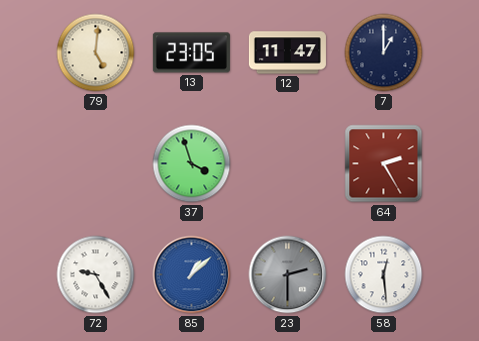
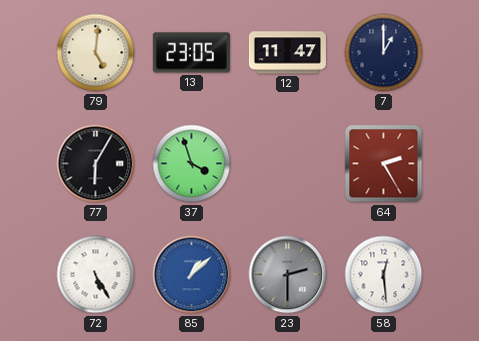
77: none -> 6:05 (96, 164)
72: 9:25 -> 5:25 (96, 275)
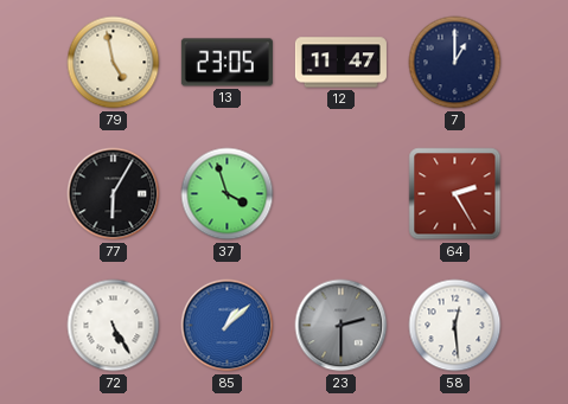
79: 5:01 -> 4:58 (114, 63)
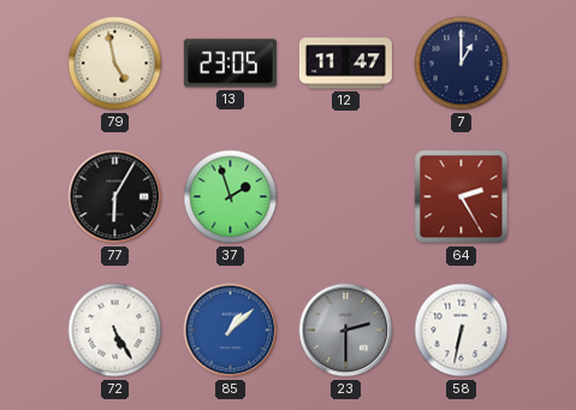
37: 3:57 -> 1:57 (231, 197)
58: 12:29 -> 6:32 (462, 331)
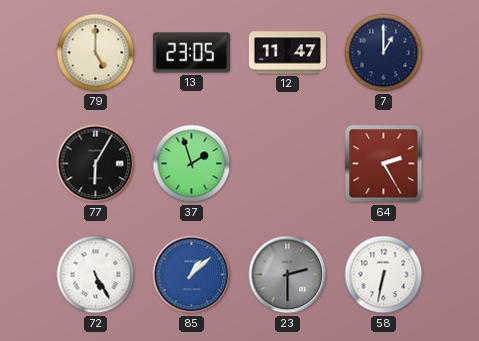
79: 4:58 -> 5:00 (96, 53)
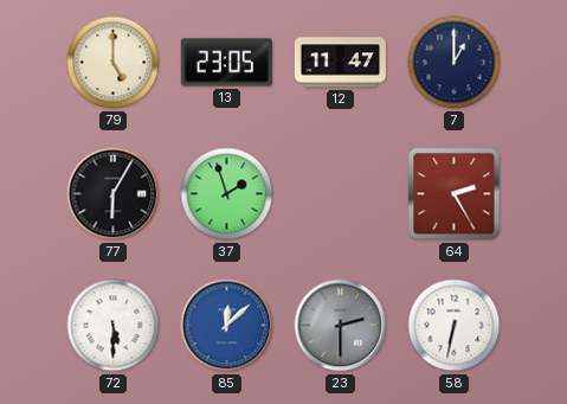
72: 5:25 -> 5:30 (114, 326)
85: 1:08 -> 12:08 (227, 326)
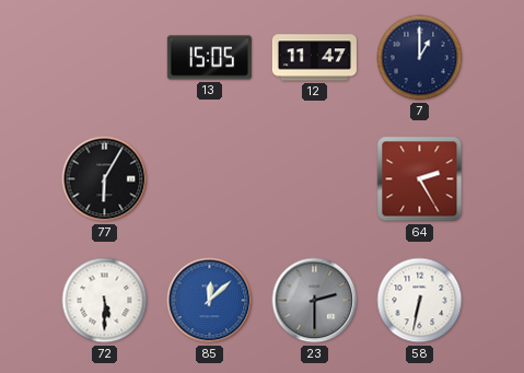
79: 5:00 -> none (114, 63)
13: 23:05 -> 15:05 (209, 58)
37: 1:57 -> none (227, 194)
